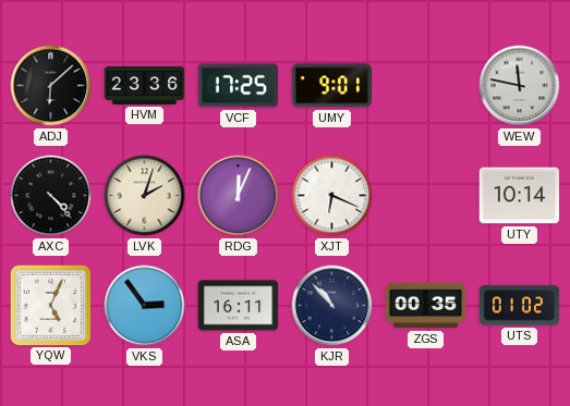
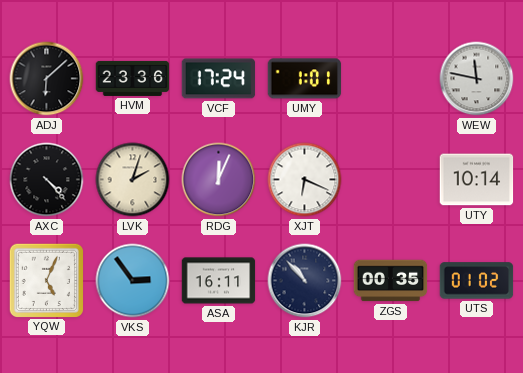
VCF: 17:25 -> 17:24 (219, 79)
UMY: 9:01 -> 1:01 (305, 79)
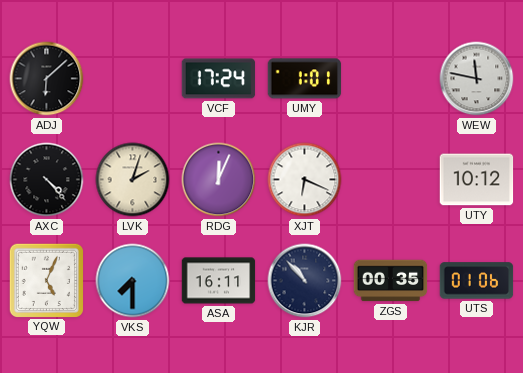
HVM: 23:36 -> none (133, 78)
UTY: 10:14 -> 10:12 (477, 180)
VKS: 2:54 -> 7:30 (133, 281)
UTS: 01:02 -> 01:06 (477, 281)
